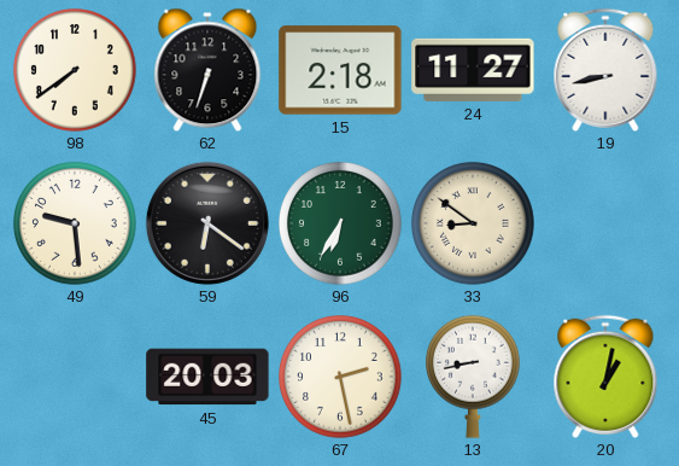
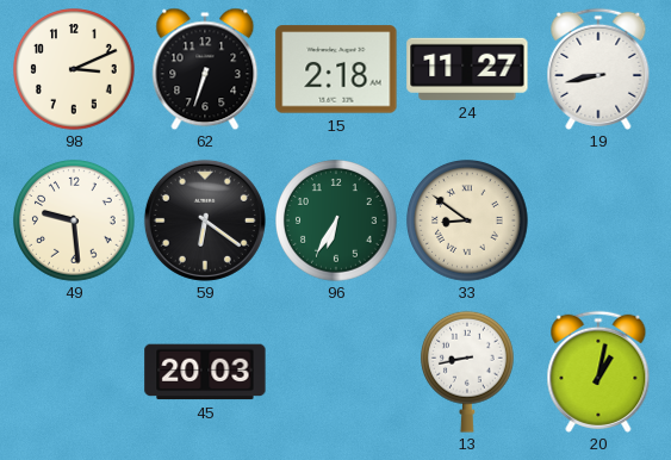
98: 7:39 -> 3:11 (74, 69)
67: 2:28 -> none (340, 377)
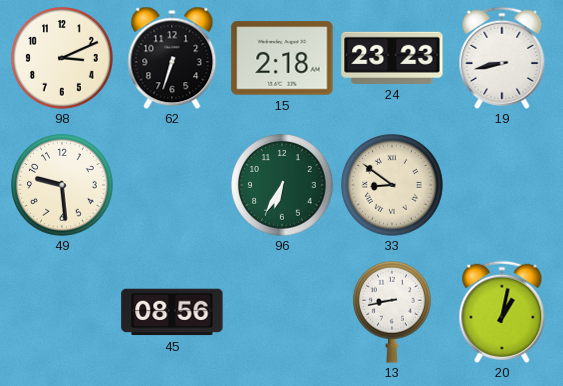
24: 11:27 -> 23:23 (392, 58)
59: 6:21 -> none (205, 220)
45: 20:03 -> 08:56 (172, 312)
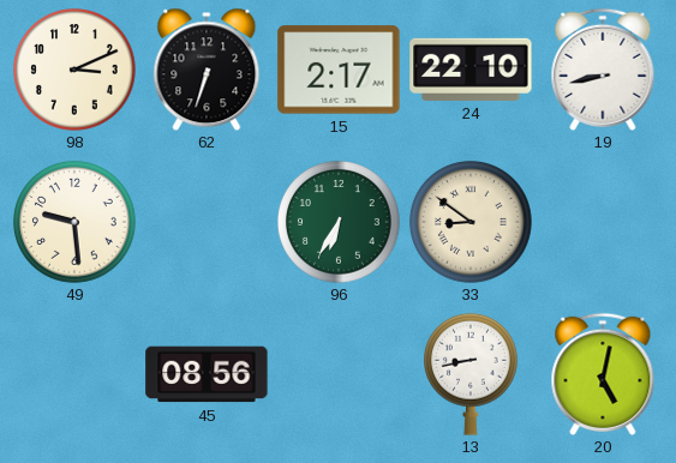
15: 2:18 -> 2:17 (339, 70)
24: 23:23 -> 22:10 (471, 70)
20: 1:02 -> 5:02 (603, 374)
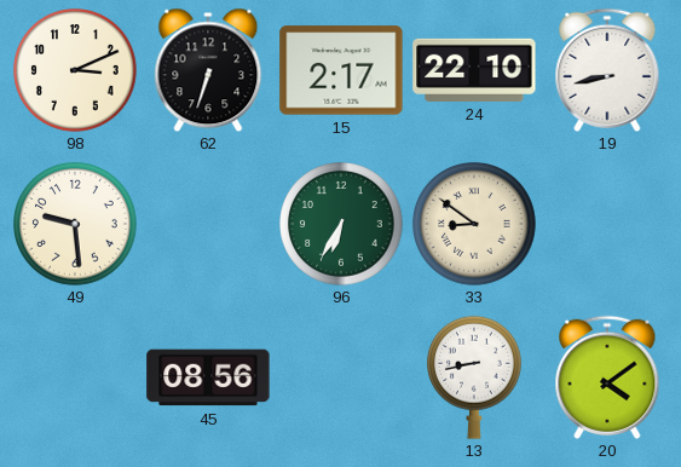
20: 5:02 -> 4:09 (607, 377)
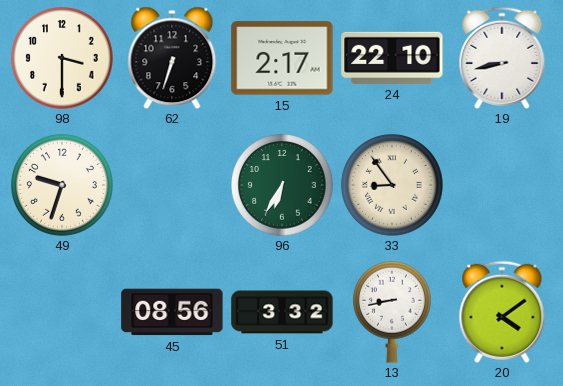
98: 3:11 -> 3:30 (62, 58)
49: 9:29 -> 9:33 (62, 185)
33: 8:51 -> 8:54 (392, 185)
51: none -> 3:32 (282, 312)
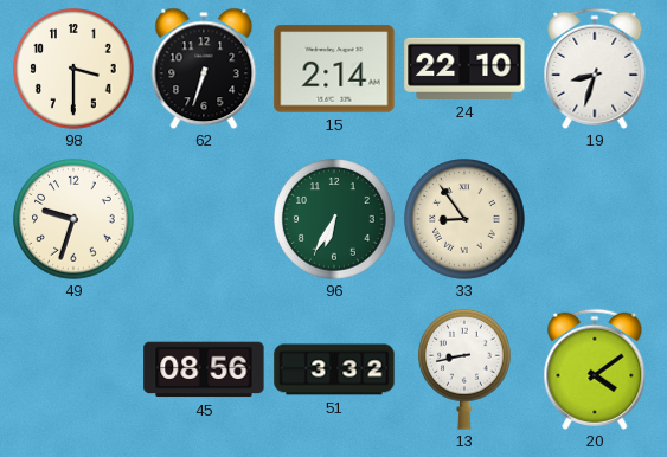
15: 2:17 -> 2:14 (334, 69)
19: 8:43 -> 8:33 (595, 69)
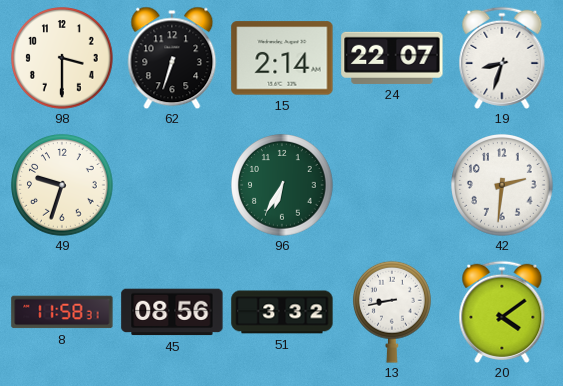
24: 22:10 -> 22:07 (392, 58)
33: 8:54 -> none (464, 219)
42: none -> 2:31 (502, 185)
8: none -> 11:58 (62, 312)
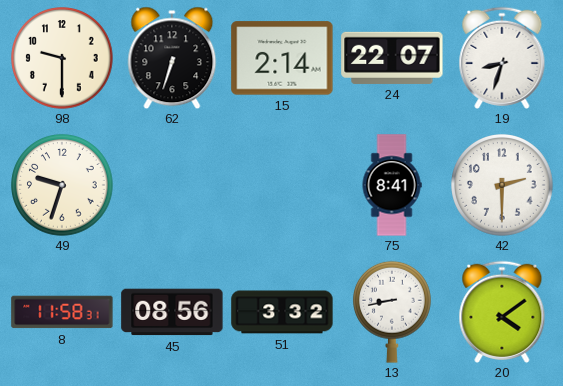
98: 3:30 -> 9:30 (62, 58)
96: 6:35 -> none (282, 185)
75: none -> 8:41 (392, 185)
42: 2:31 -> 2:30 (502, 185)
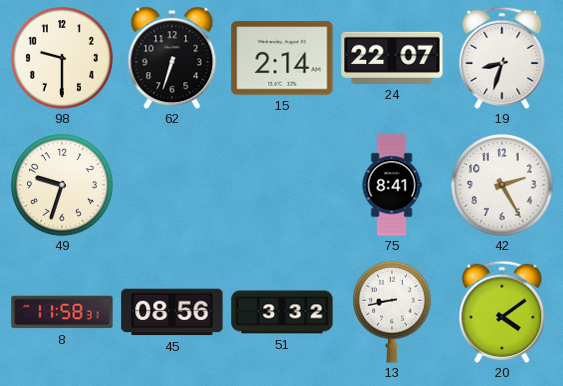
42: 2:30 -> 2:25 (502, 185)
